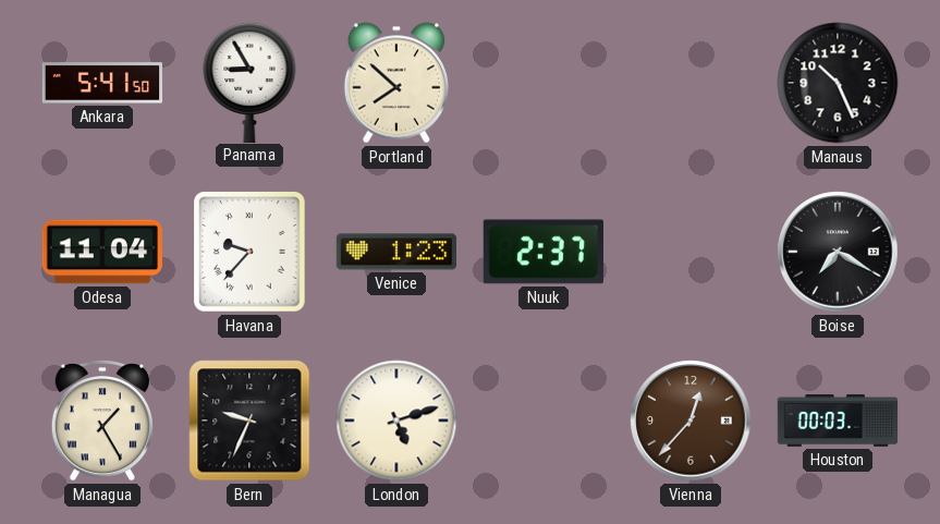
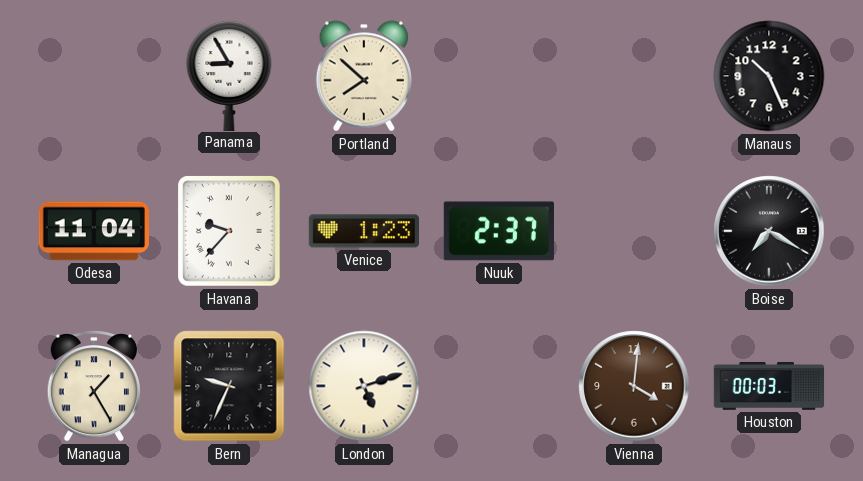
Ankara: 5:41 -> none (101, 83)
Vienna: 12:37 -> 4:01 (634, 386)
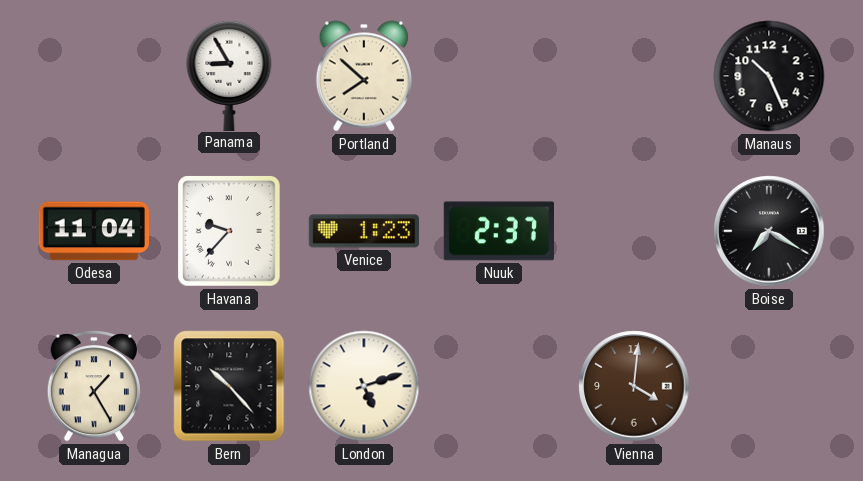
Bern: 9:34 -> 10:23 (229, 386)
Houston: 00:03 -> none (769, 386)
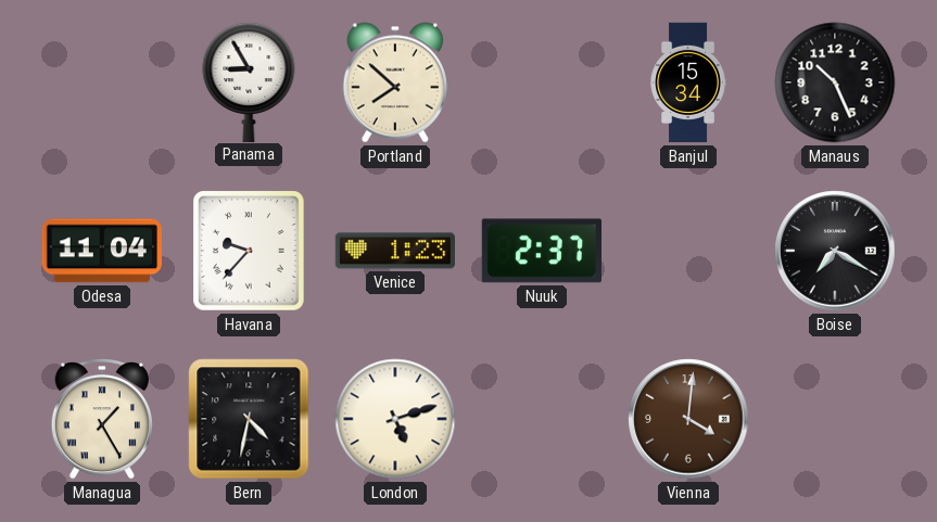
Banjul: none -> 15:34 (688, 82)
Bern: 10:23 -> 4:32 (249, 419)
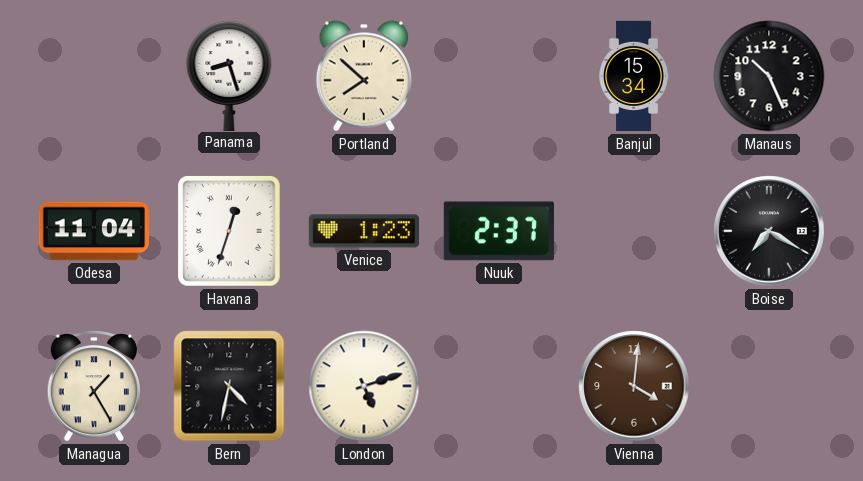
Panama: 8:55 -> 8:27 (229, 75)
Havana: 9:37 -> 12:33 (230, 231)
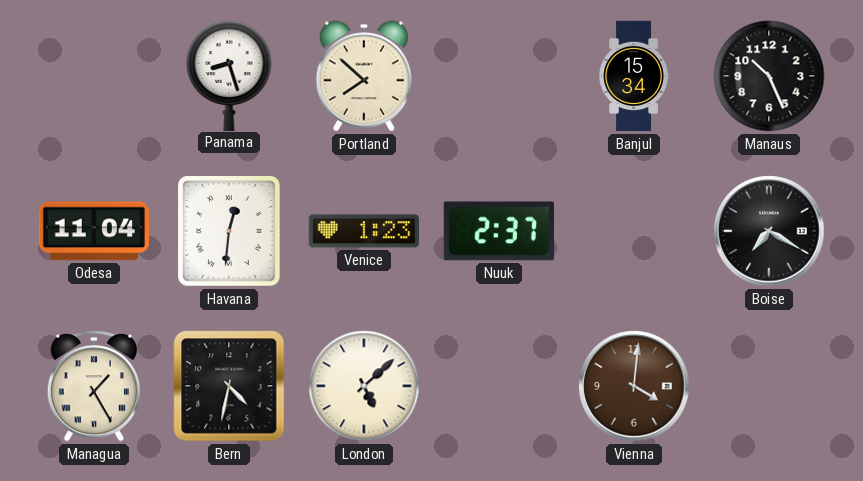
Havana: 12:33 -> 12:31 (230, 231)
London: 5:12 -> 5:08 (364, 386)
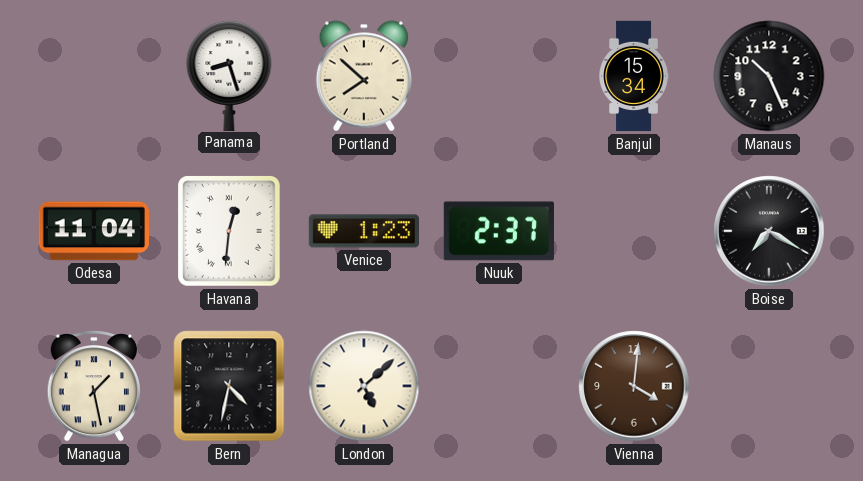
Managua: 1:25 -> 1:28 (94, 386)
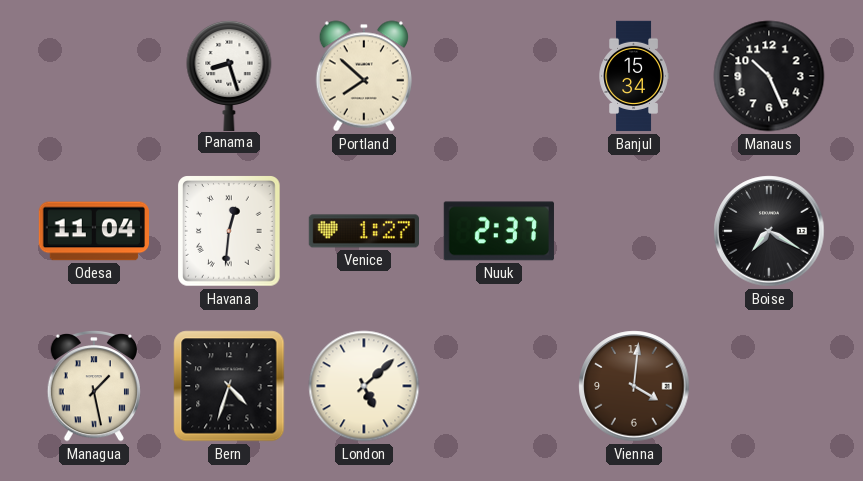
Venice: 1:23 -> 1:27 (363, 231)
Bern: 4:32 -> 4:33 (229, 386)
